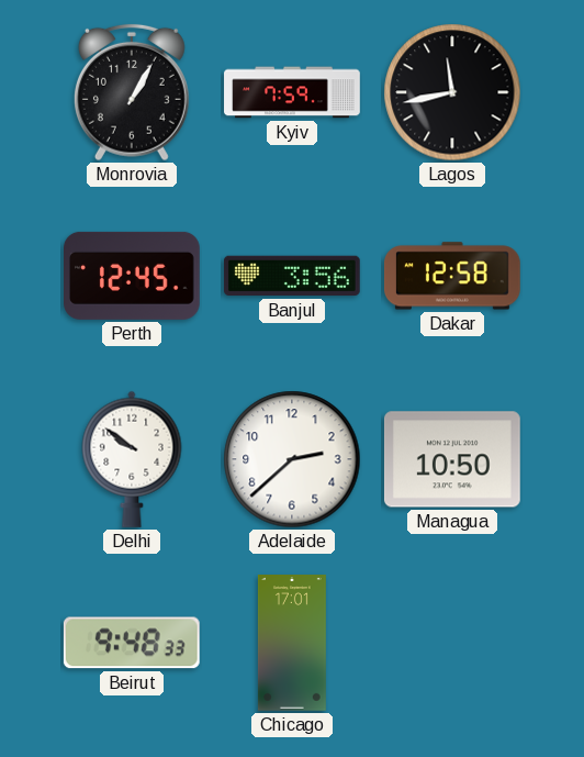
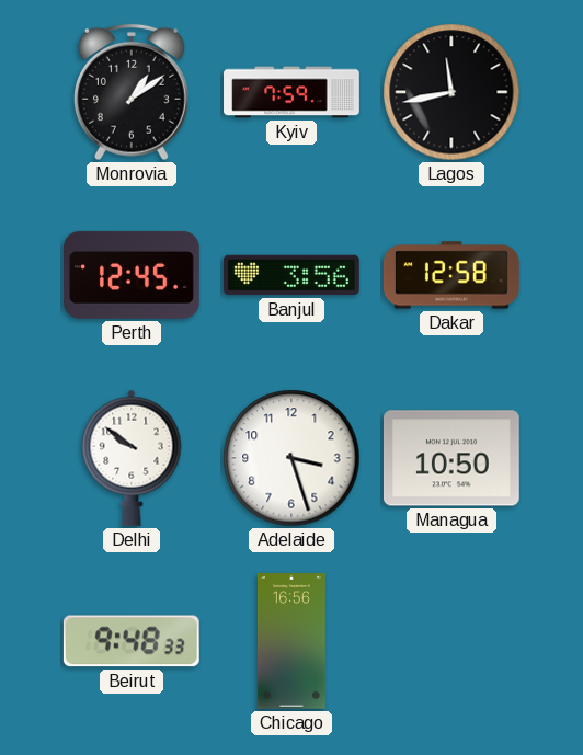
Monrovia: 1:05 -> 1:09 (132, 92)
Adelaide: 2:38 -> 3:27 (291, 458)
Chicago: 17:01 -> 16:56 (291, 642)
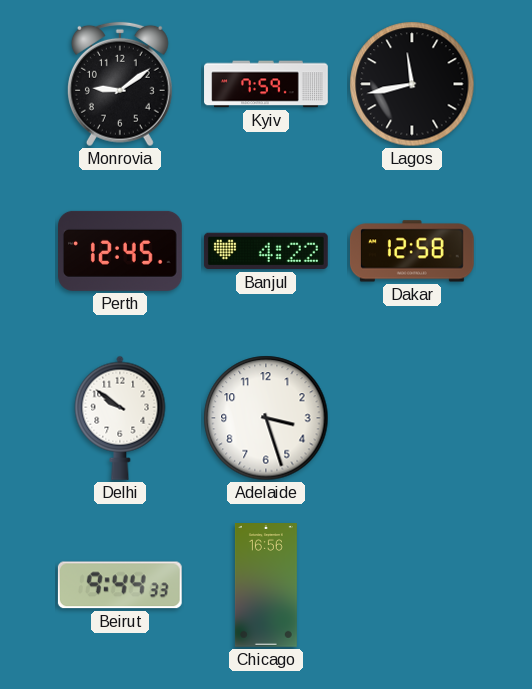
Monrovia: 1:09 -> 9:09 (120, 84)
Banjul: 3:56 -> 4:22 (266, 251)
Managua: 10:50 -> none (451, 458)
Beirut: 9:48 -> 9:44 (120, 585)
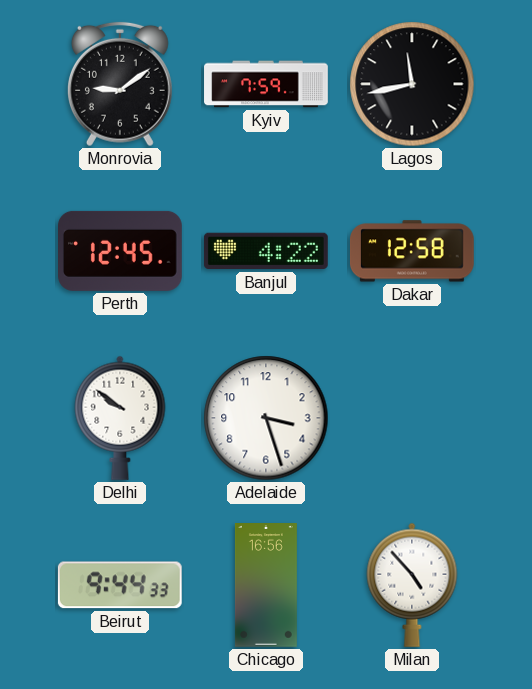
Milan: none -> 4:53 (412, 585)
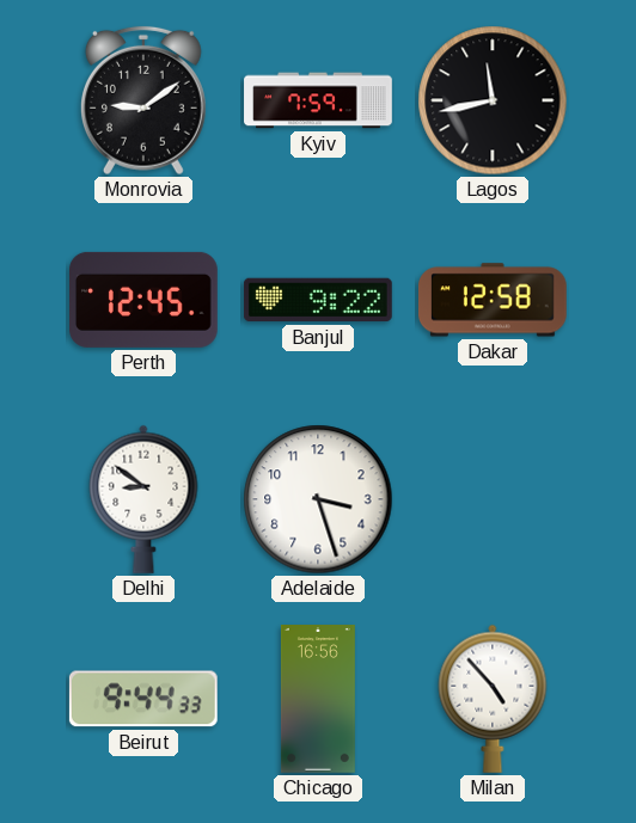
Banjul: 4:22 -> 9:22 (318, 300)
Delhi: 9:51 -> 8:51 (143, 499)
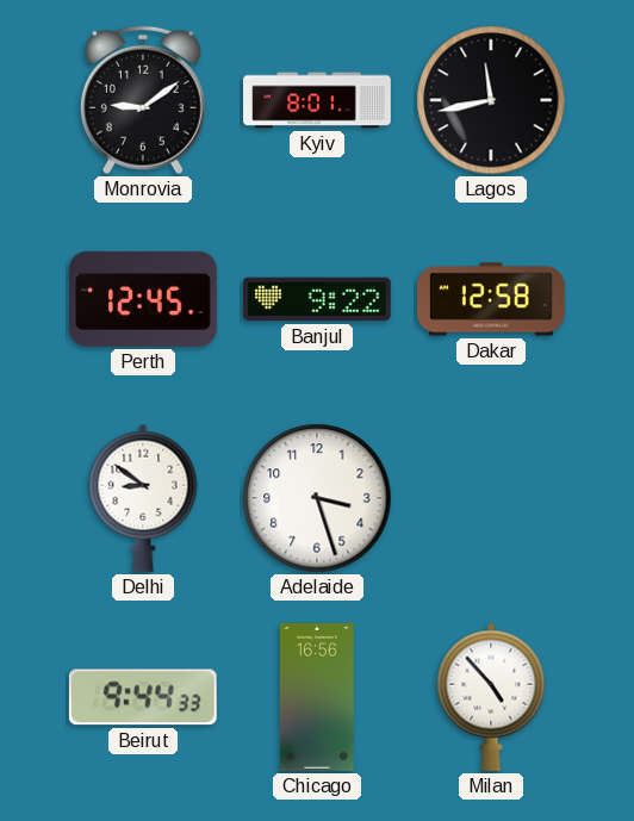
Kyiv: 7:59 -> 8:01 (317, 100)
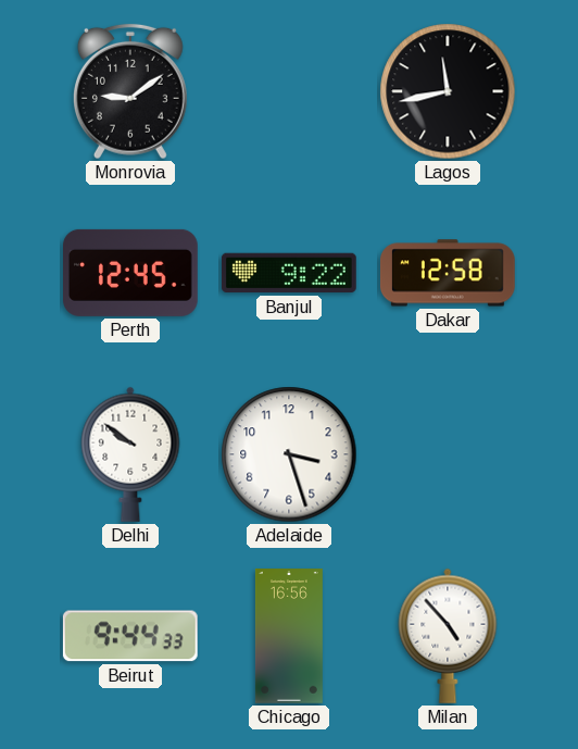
Kyiv: 8:01 -> none (317, 100)
Delhi: 8:51 -> 9:51 (130, 454)
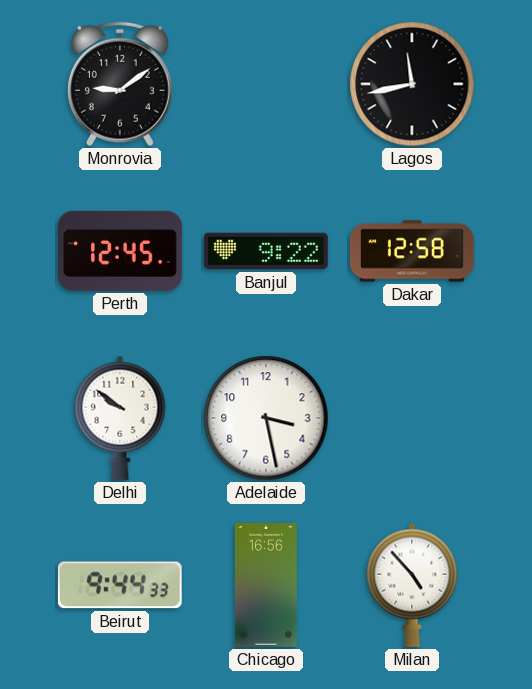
Adelaide: 3:27 -> 3:28 (266, 418)
